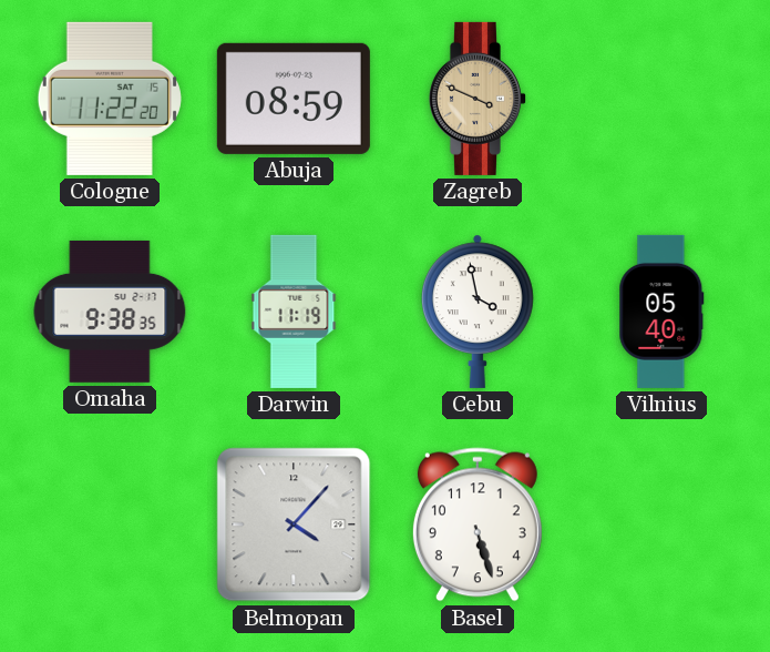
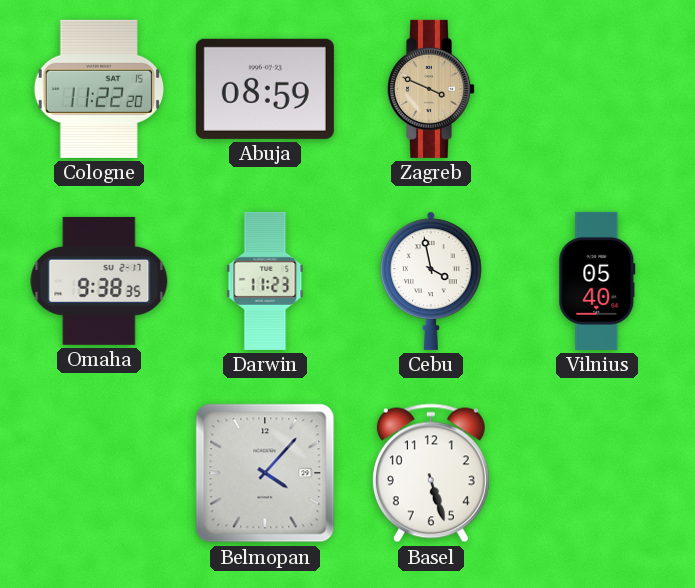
Darwin: 11:19 -> 11:23 (265, 281)
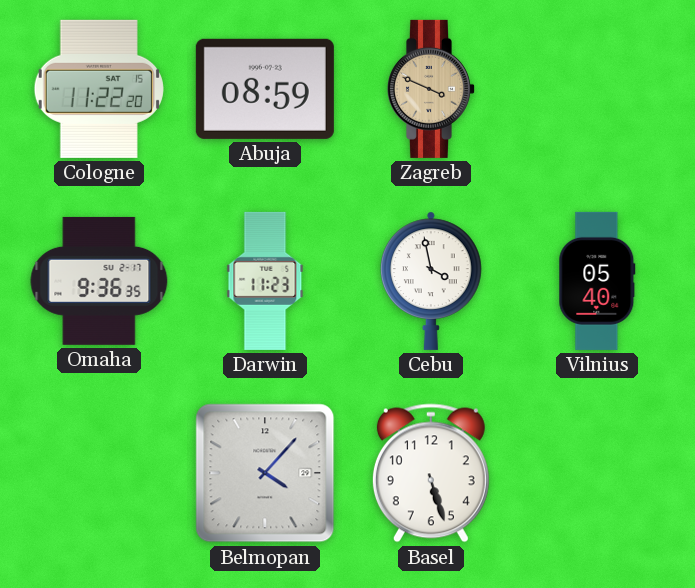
Omaha: 9:38 -> 9:36 (99, 281)
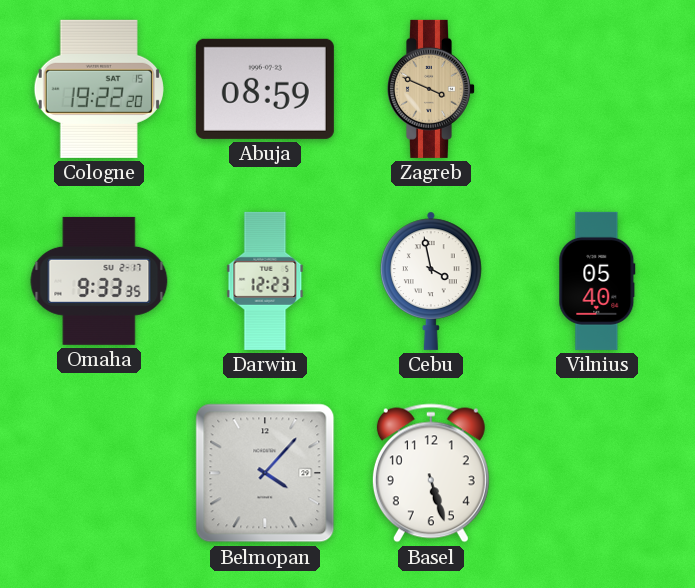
Cologne: 11:22 -> 19:22 (99, 89)
Omaha: 9:36 -> 9:33 (99, 281)
Darwin: 11:23 -> 12:23 (265, 281)
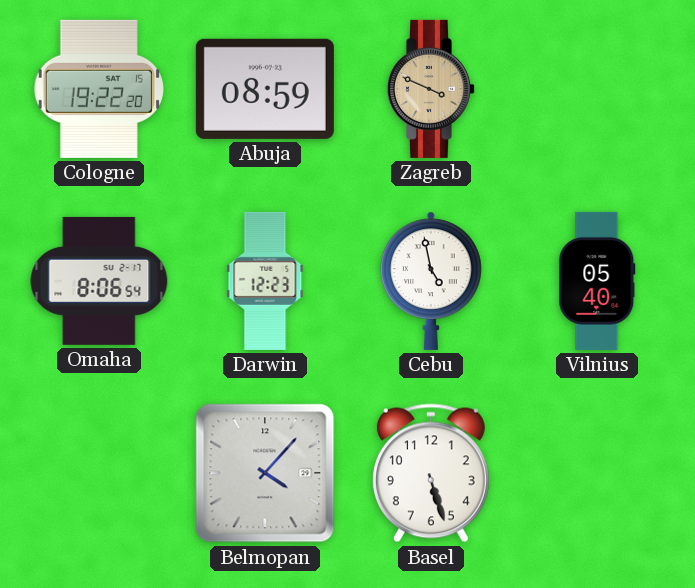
Omaha: 9:33 -> 8:06 (99, 281)
Cebu: 3:58 -> 4:58 (432, 281)
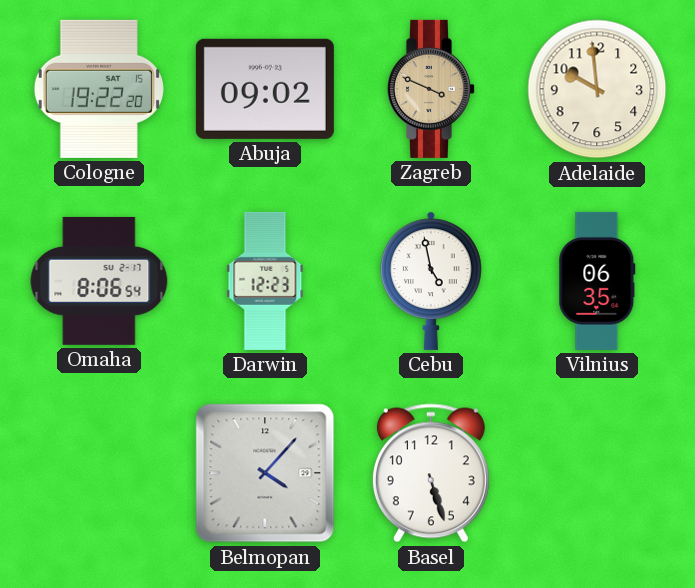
Abuja: 08:59 -> 09:02 (265, 89)
Adelaide: none -> 9:59 (597, 89)
Vilnius: 05:40 -> 06:35 (597, 281)
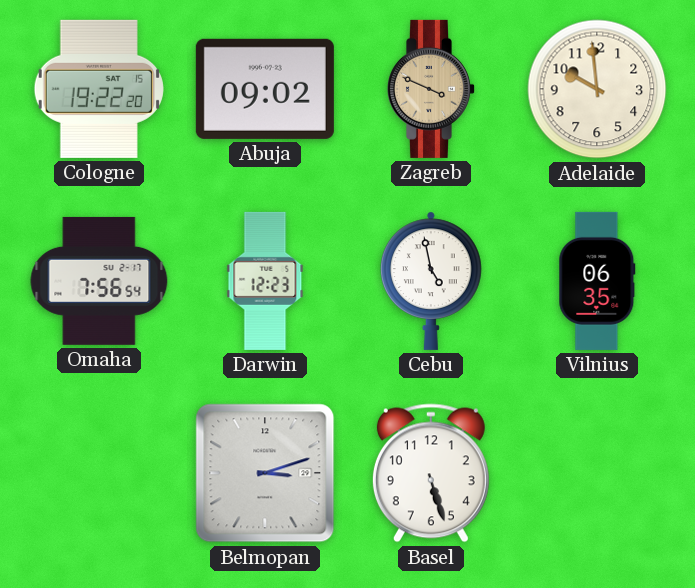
Omaha: 8:06 -> 7:56 (99, 281)
Belmopan: 4:07 -> 3:12 (265, 473)
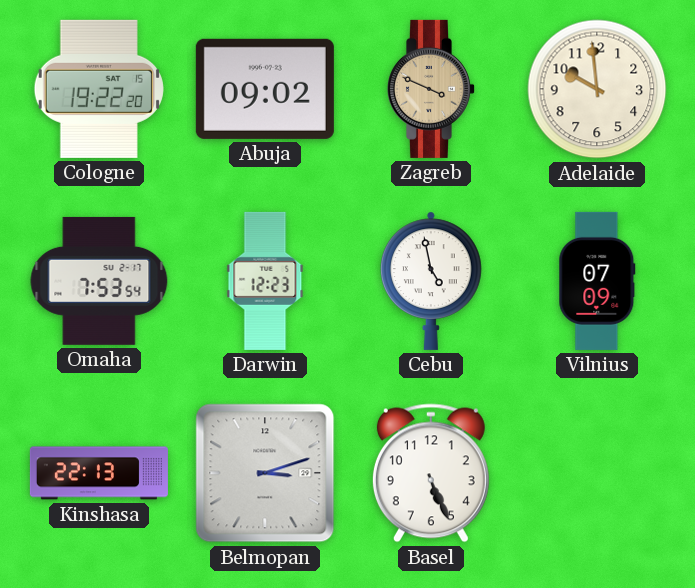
Omaha: 7:56 -> 7:53 (99, 281)
Vilnius: 06:35 -> 07:09 (597, 281)
Kinshasa: none -> 22:13 (99, 473)
Basel: 5:27 -> 5:26 (431, 473)
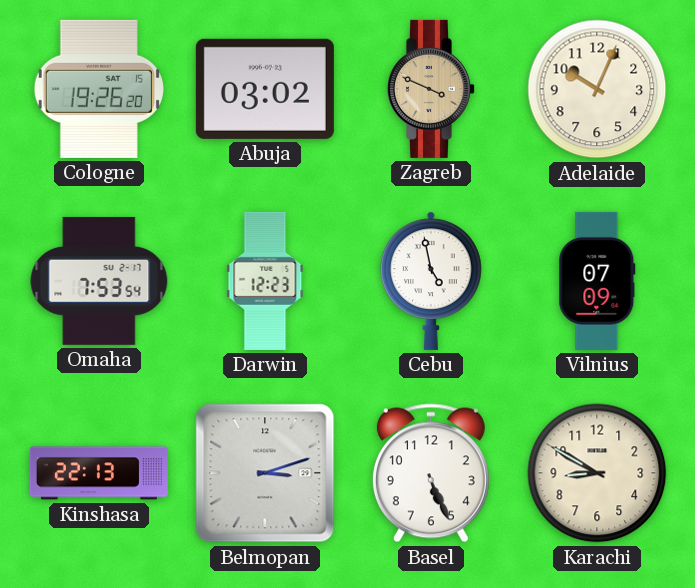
Cologne: 19:22 -> 19:26 (99, 89)
Abuja: 09:02 -> 03:02 (265, 89)
Adelaide: 9:59 -> 10:04 (597, 89)
Karachi: none -> 8:50 (597, 473)
